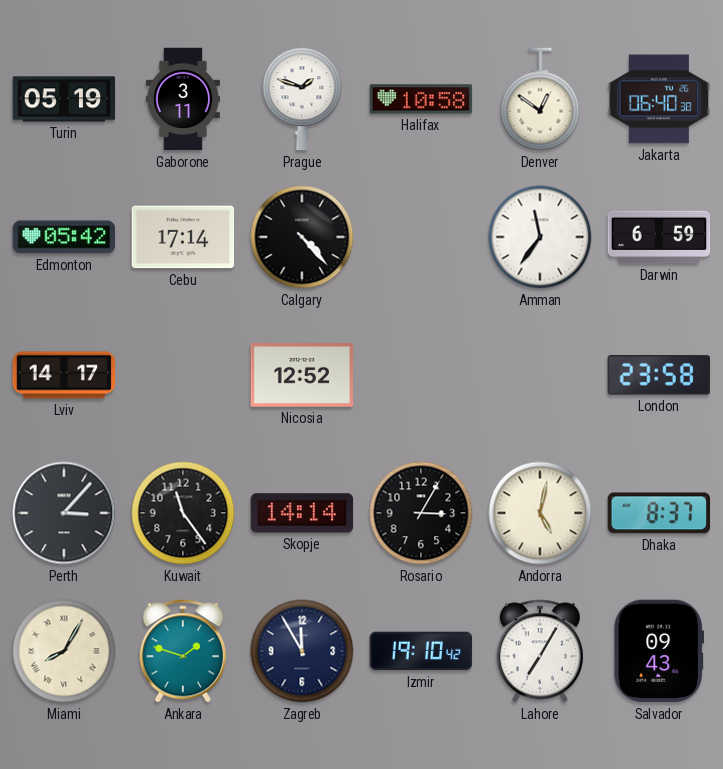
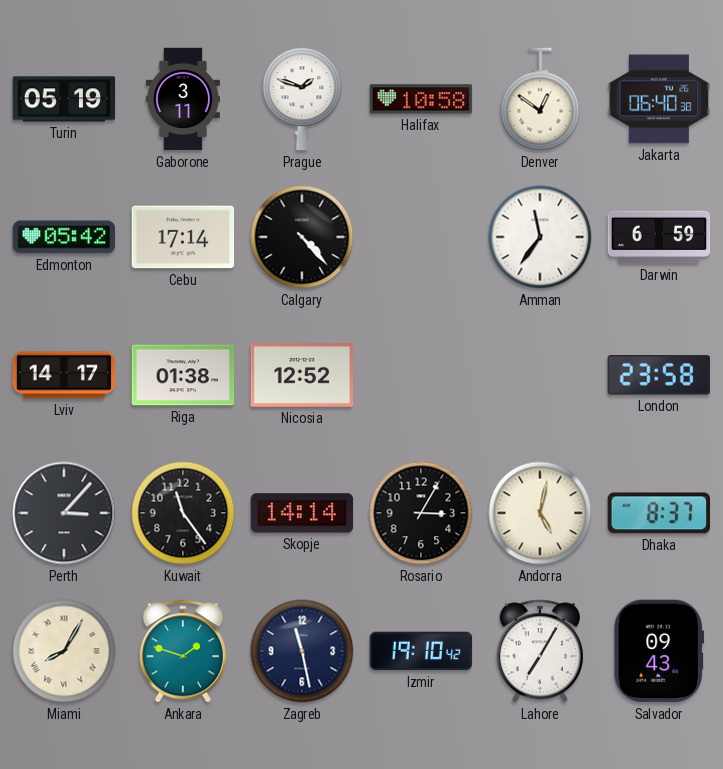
Riga: none -> 01:38 (183, 375)
Zagreb: 11:55 -> 11:28 (302, 651)
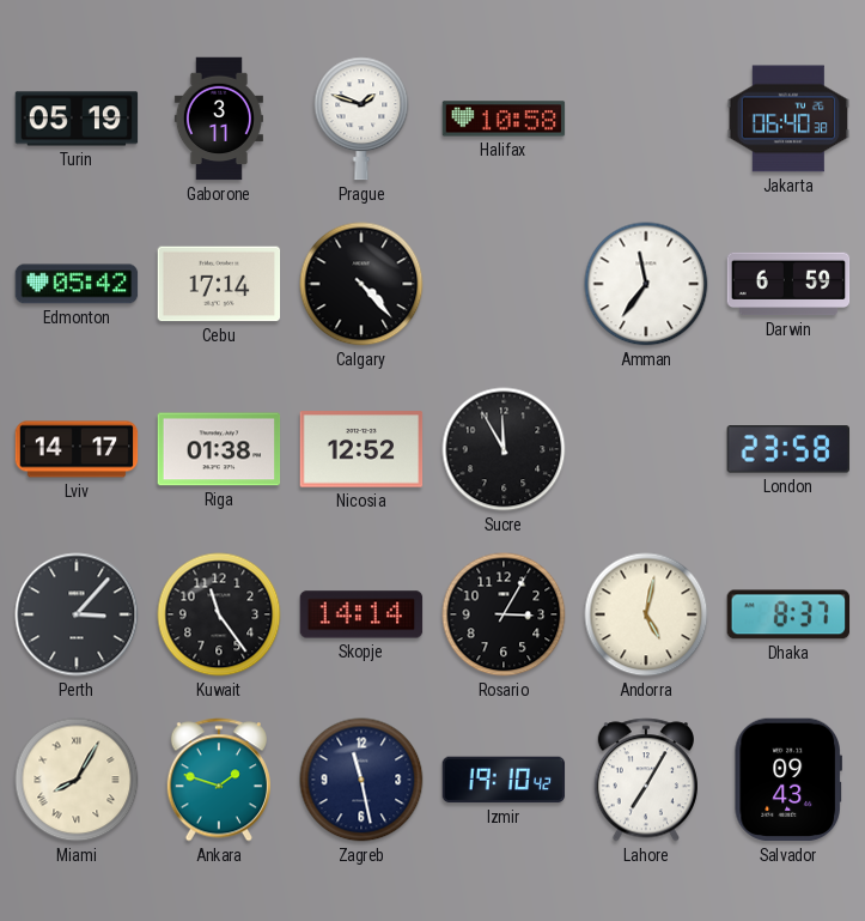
Denver: 12:51 -> none (540, 99)
Sucre: none -> 11:55 (504, 449)
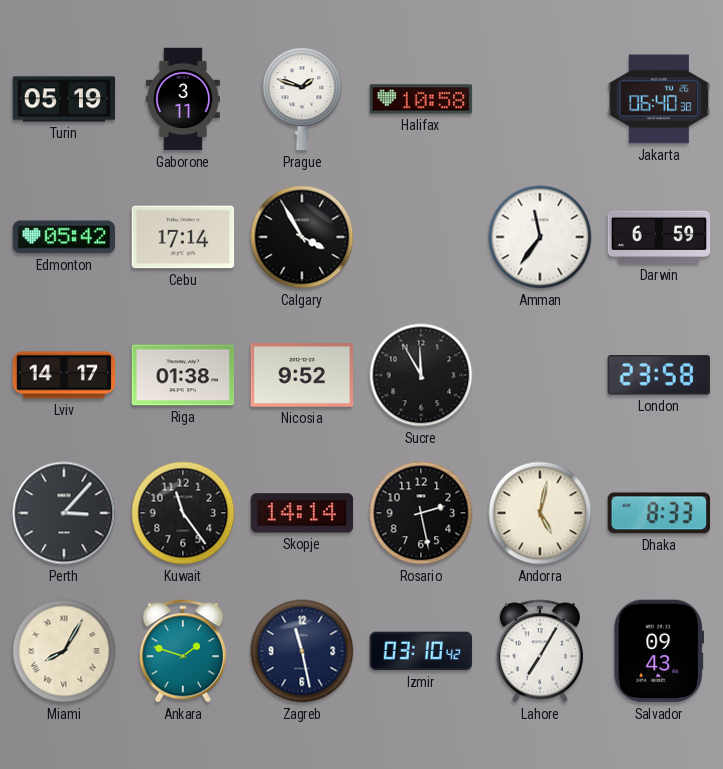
Calgary: 4:23 -> 3:55 (302, 237)
Nicosia: 12:52 -> 9:52 (302, 375)
Rosario: 3:05 -> 2:28 (421, 513)
Dhaka: 8:37 -> 8:33 (659, 513)
Izmir: 19:10 -> 03:10 (421, 651)
